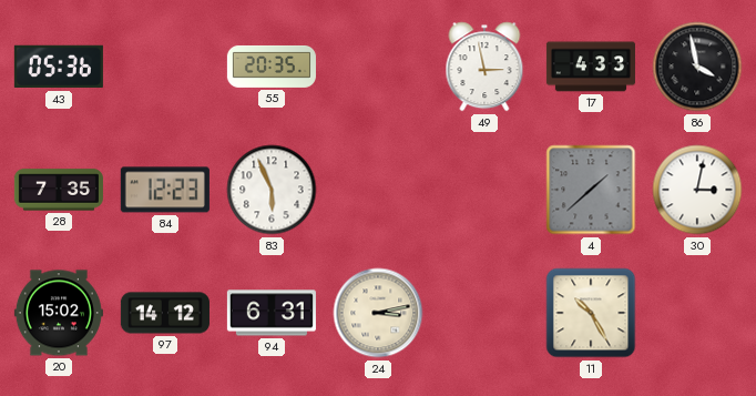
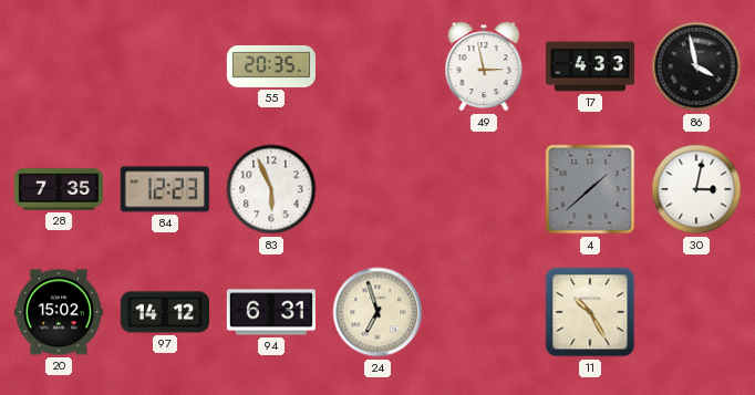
43: 05:36 -> none (59, 67)
24: 3:13 -> 6:57 (377, 312)
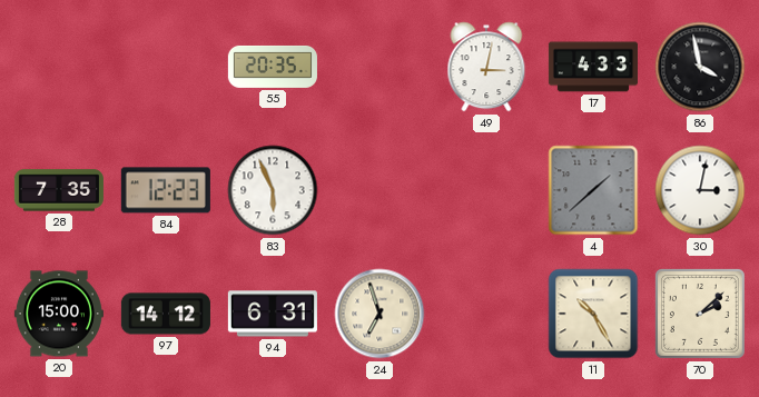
49: 2:58 -> 3:02 (486, 67)
20: 15:02 -> 15:00 (59, 314)
70: none -> 2:08 (700, 314)
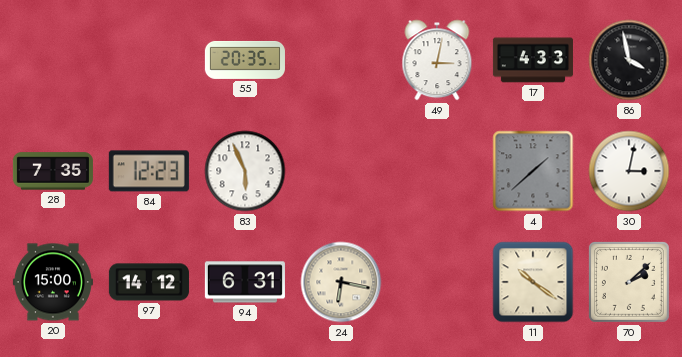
24: 6:57 -> 6:17 (341, 282)
11: 10:25 -> 10:21 (533, 282)
